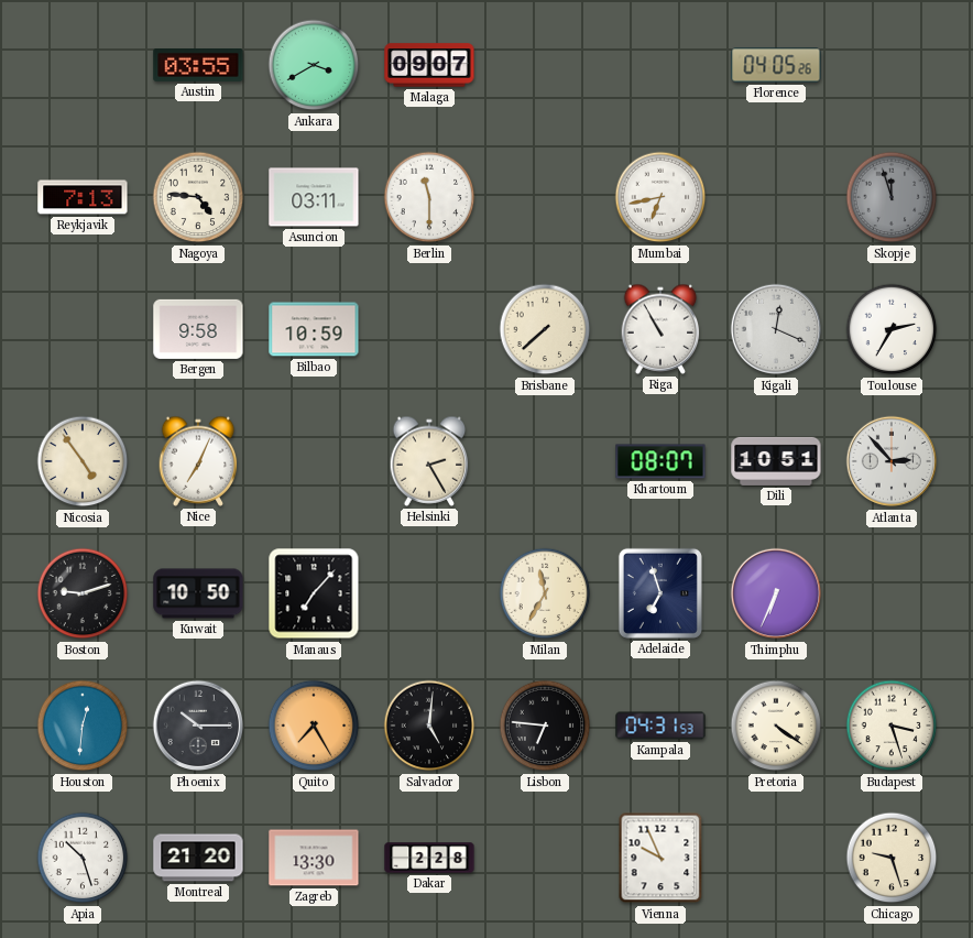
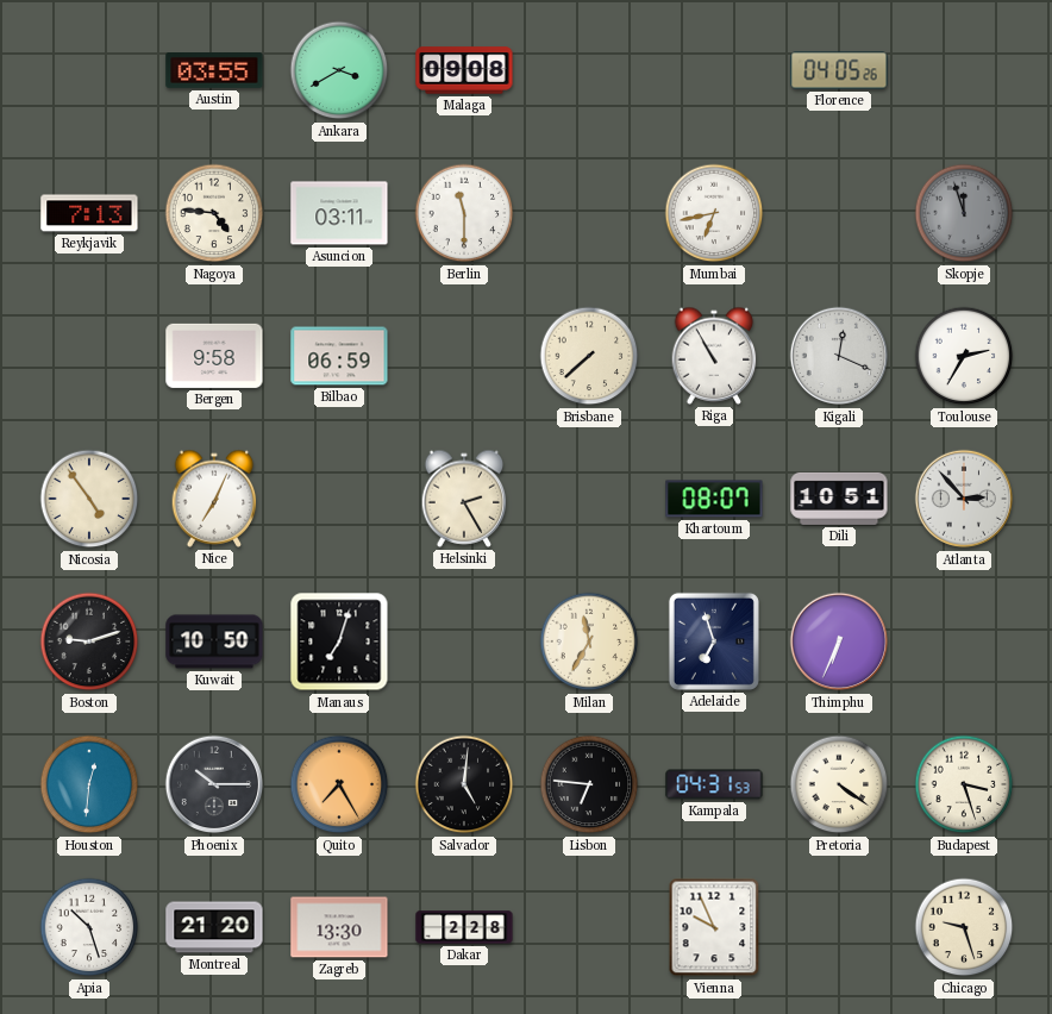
Malaga: 09:07 -> 09:08 (464, 70)
Bilbao: 10:59 -> 06:59 (339, 356)
Manaus: 7:07 -> 7:03 (339, 641)
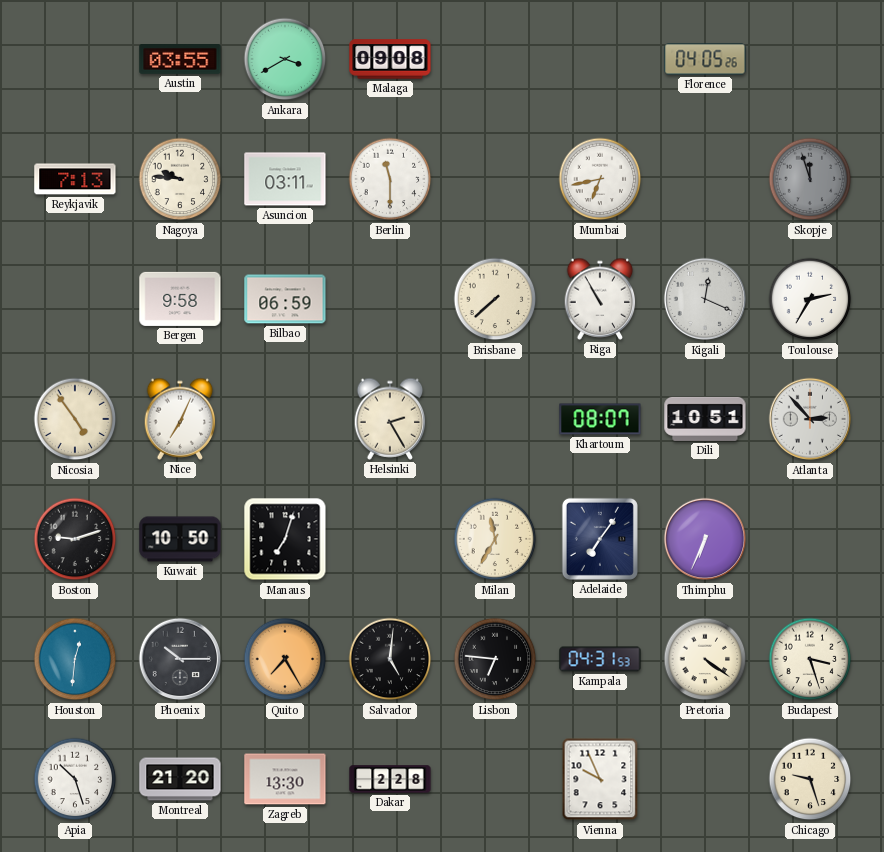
Nagoya: 4:46 -> 9:46 (180, 179)
Adelaide: 6:57 -> 7:06 (600, 539)
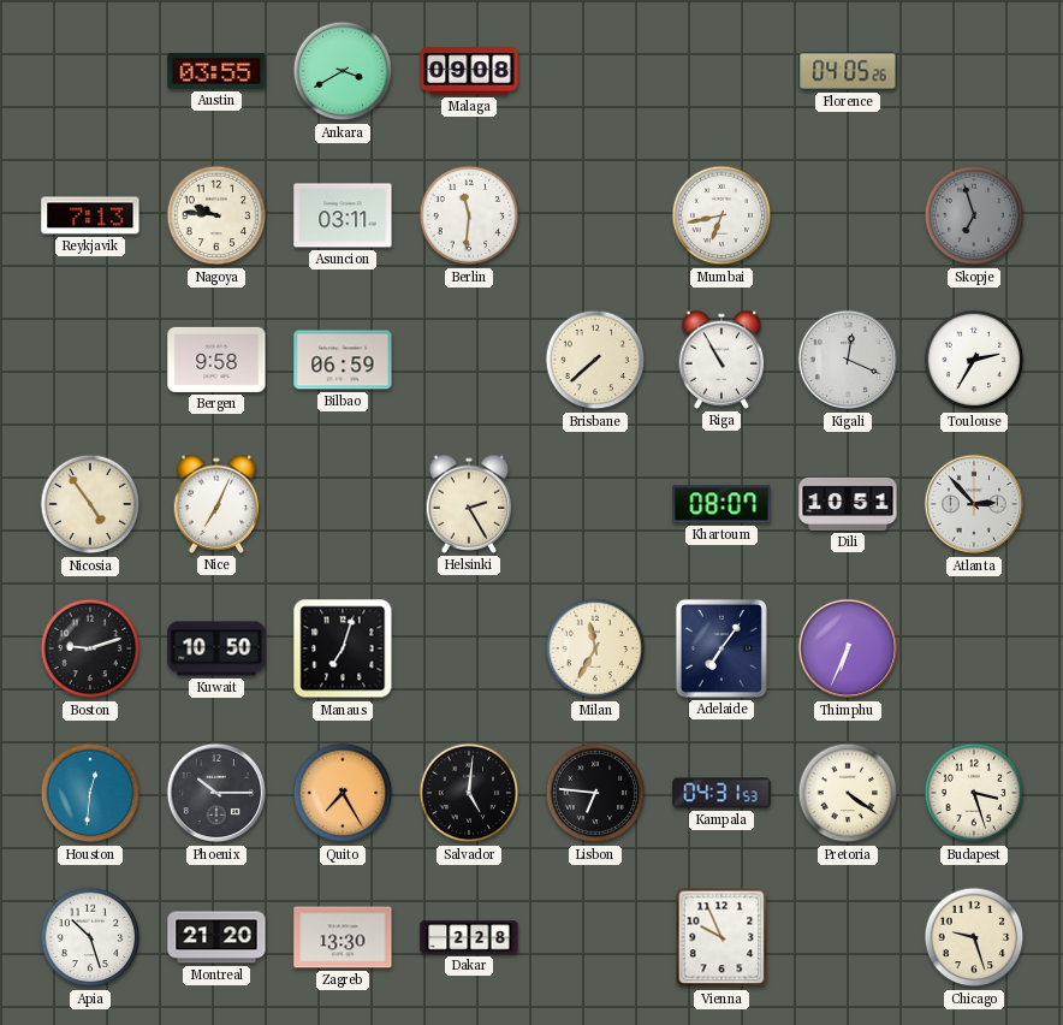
Berlin: 11:30 -> 11:31 (469, 215)
Skopje: 11:57 -> 6:57 (974, 215)
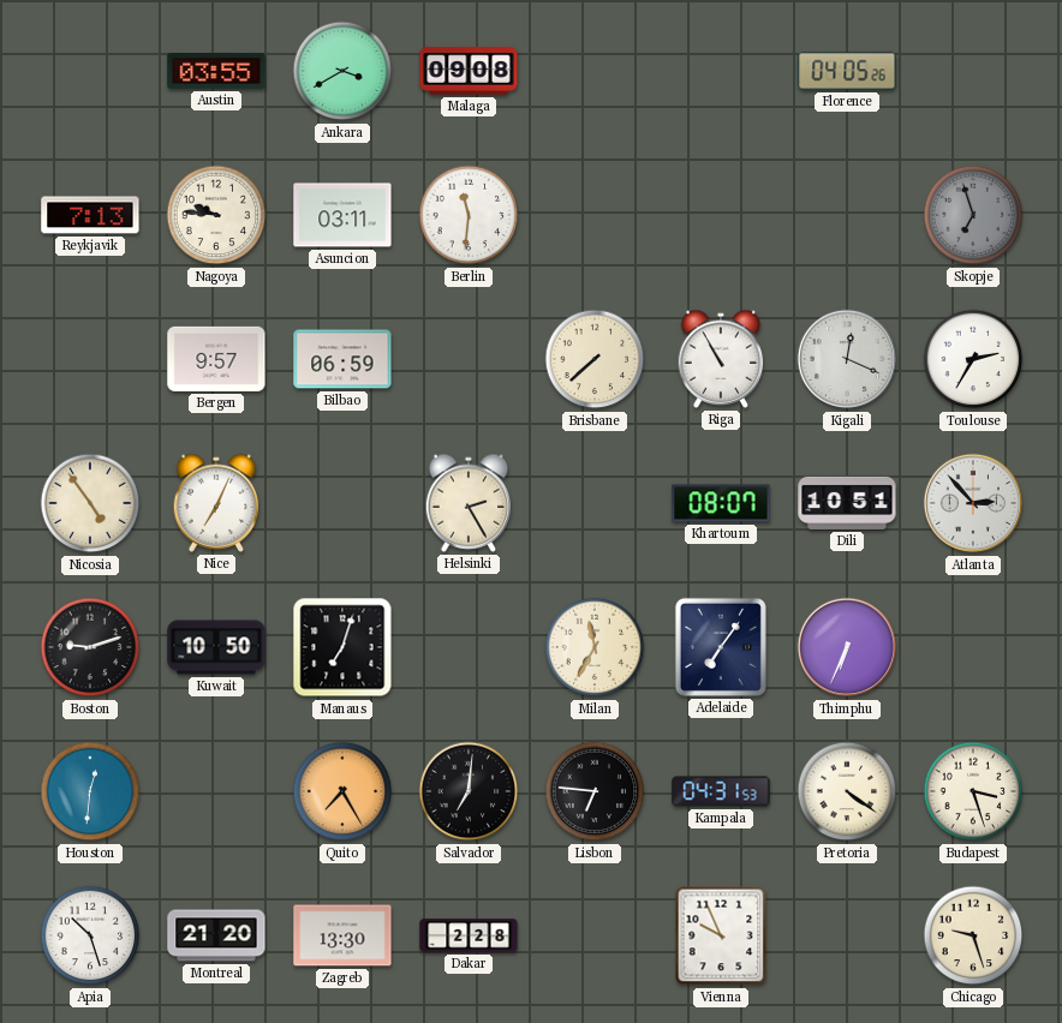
Mumbai: 6:43 -> none (721, 215)
Bergen: 9:58 -> 9:57 (216, 359)
Phoenix: 10:15 -> none (216, 793)
Salvador: 5:01 -> 7:01 (469, 791)
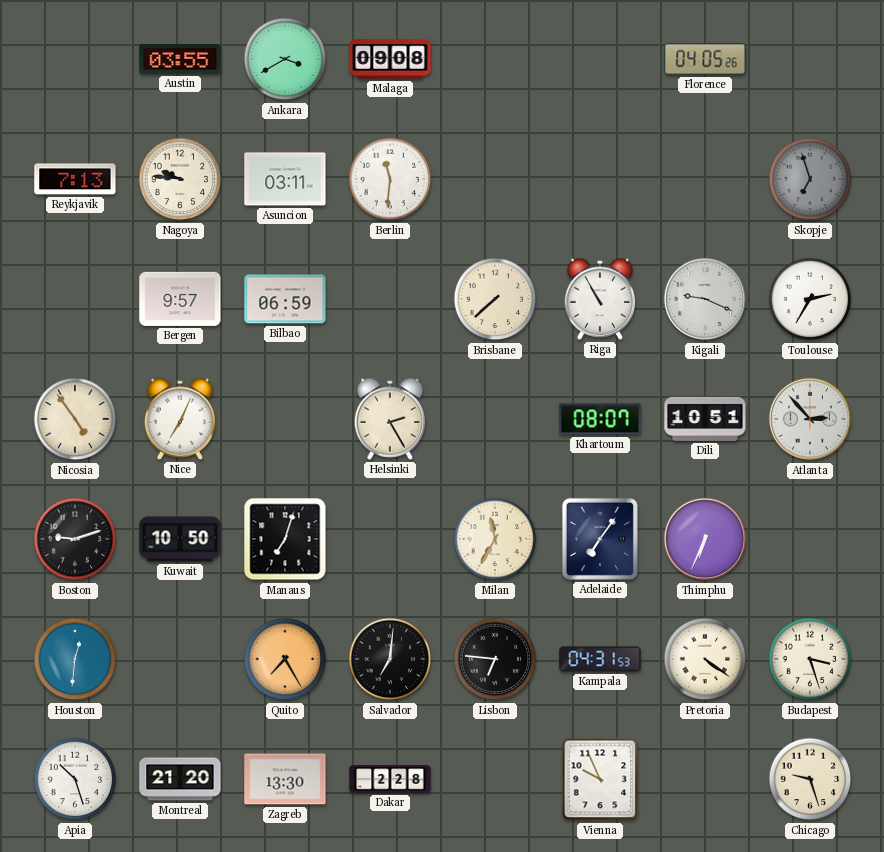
Kigali: 12:19 -> 9:19 (705, 299)
